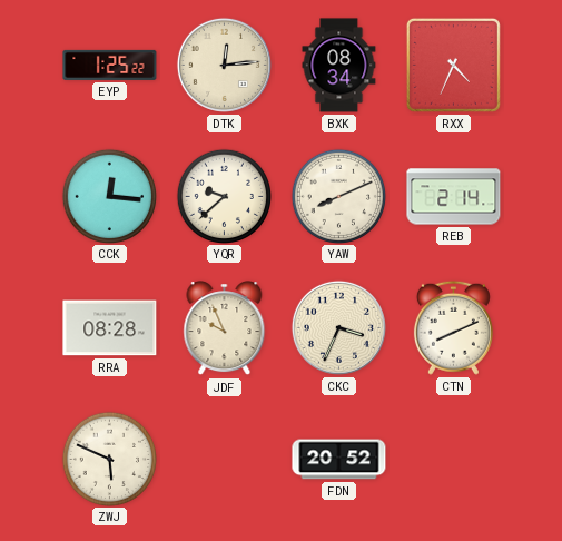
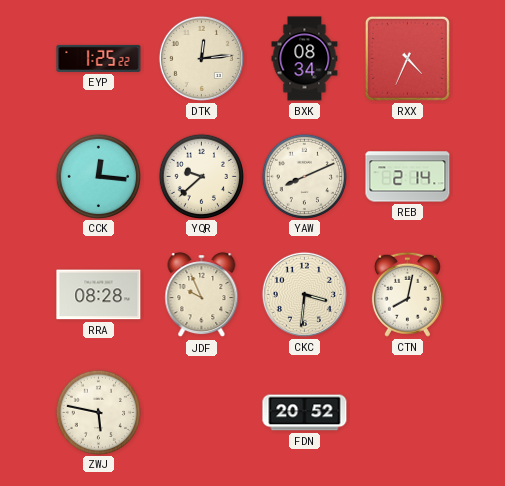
CKC: 3:34 -> 3:31 (304, 294)
CTN: 8:11 -> 8:02 (407, 294)
ZWJ: 5:49 -> 5:47 (98, 412)
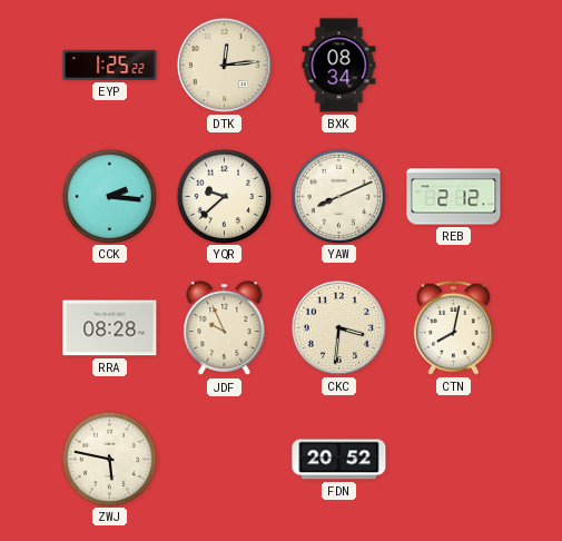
RXX: 4:34 -> none (407, 58)
CCK: 12:16 -> 2:16 (109, 196)
REB: 2:14 -> 2:12 (454, 197)
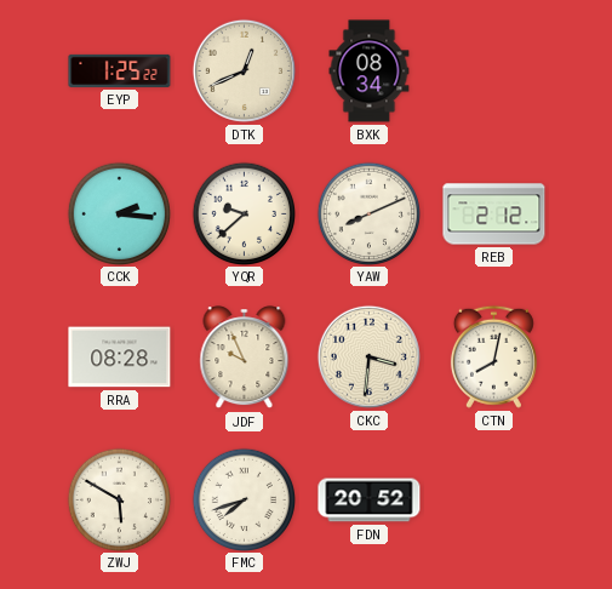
DTK: 12:14 -> 12:41 (244, 70)
ZWJ: 5:47 -> 5:50 (119, 499)
FMC: none -> 7:42 (244, 499)
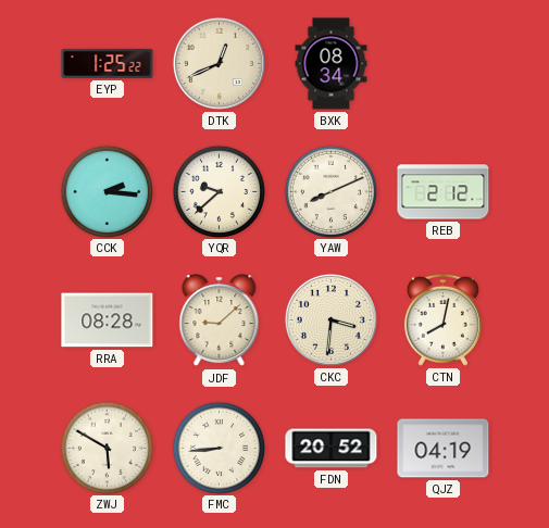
JDF: 9:56 -> 9:08 (220, 320)
FMC: 7:42 -> 8:44 (219, 448)
QJZ: none -> 04:19 (444, 449)
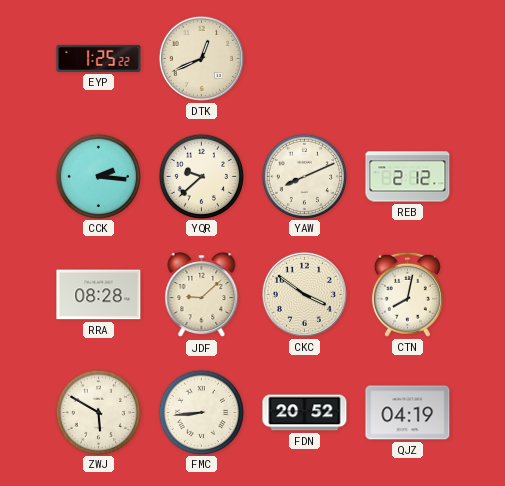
BXK: 08:34 -> none (332, 64)
CKC: 3:31 -> 3:51 (304, 294)
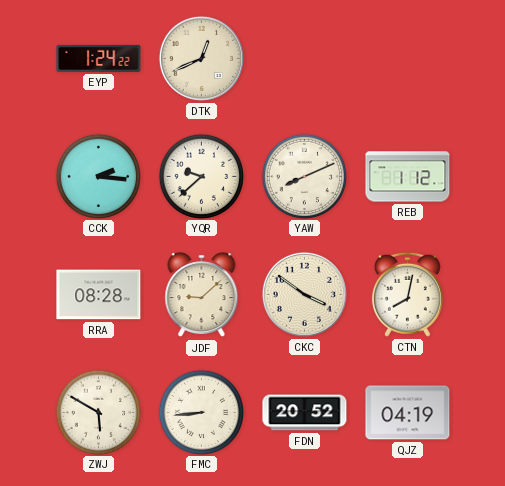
EYP: 1:25 -> 1:24 (99, 58)
REB: 2:12 -> 1:12 (408, 177)
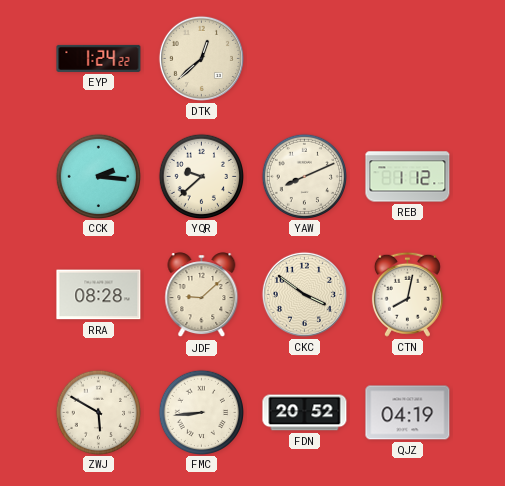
DTK: 12:41 -> 12:38 (201, 58)
